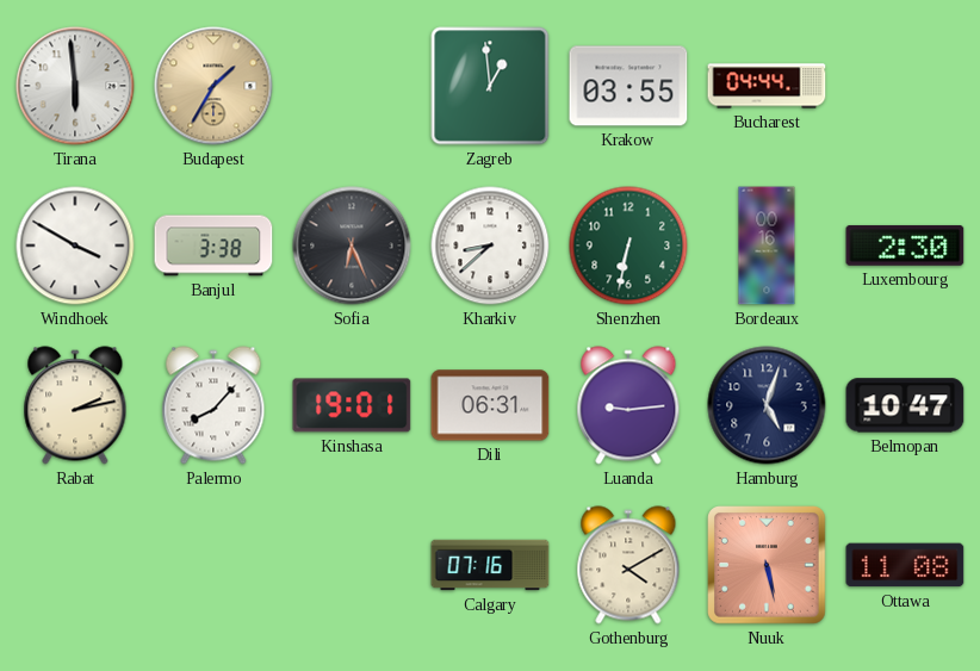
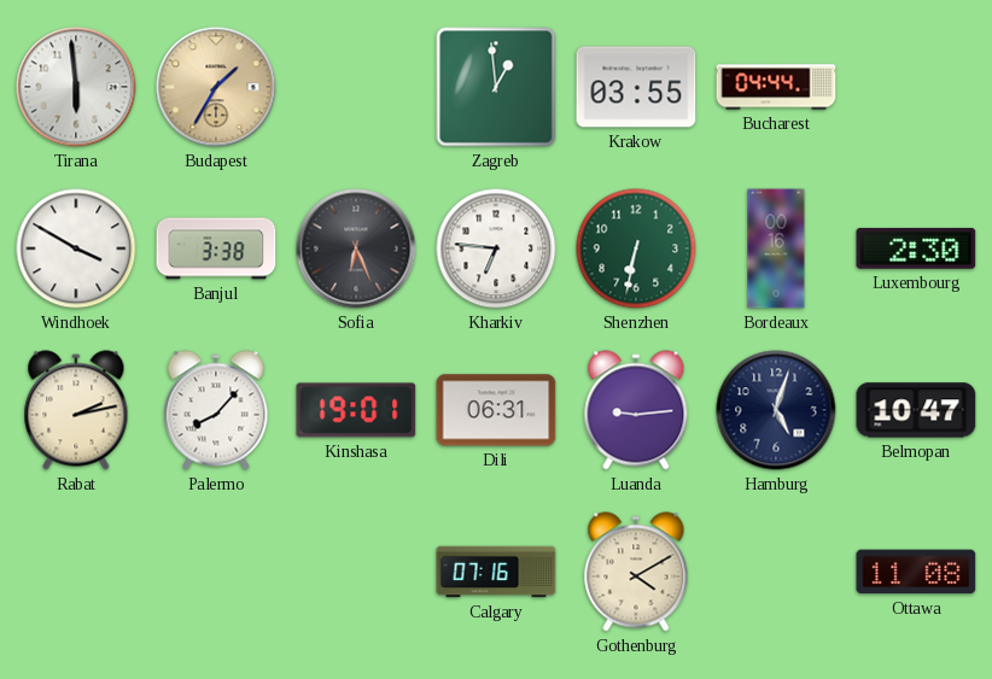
Kharkiv: 8:38 -> 6:46 (496, 248)
Nuuk: 5:28 -> none (768, 566)
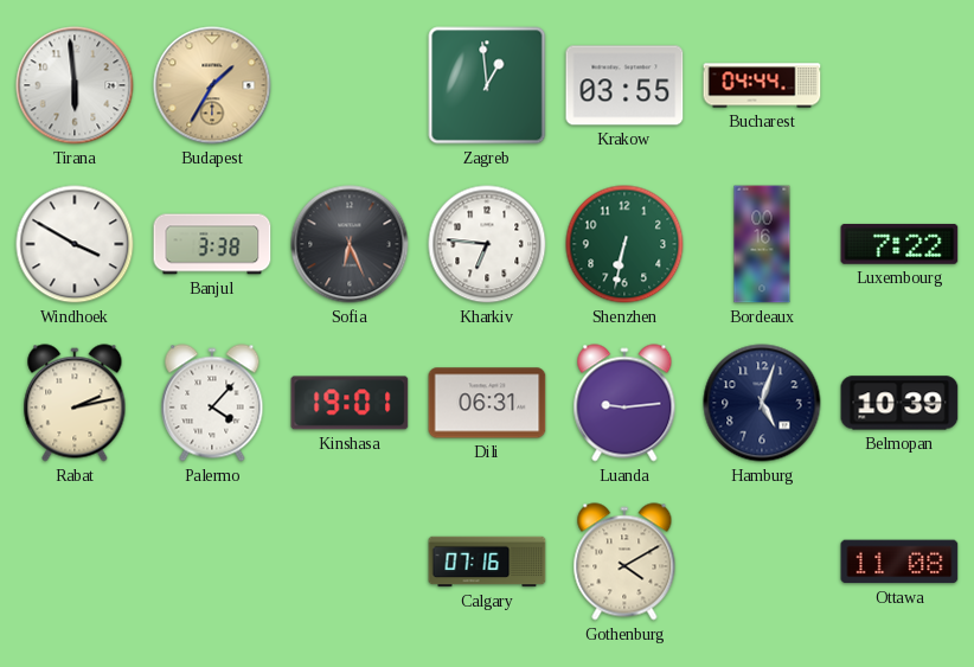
Luxembourg: 2:30 -> 7:22 (899, 244)
Palermo: 8:07 -> 4:07 (212, 403)
Belmopan: 10:47 -> 10:39 (899, 403)
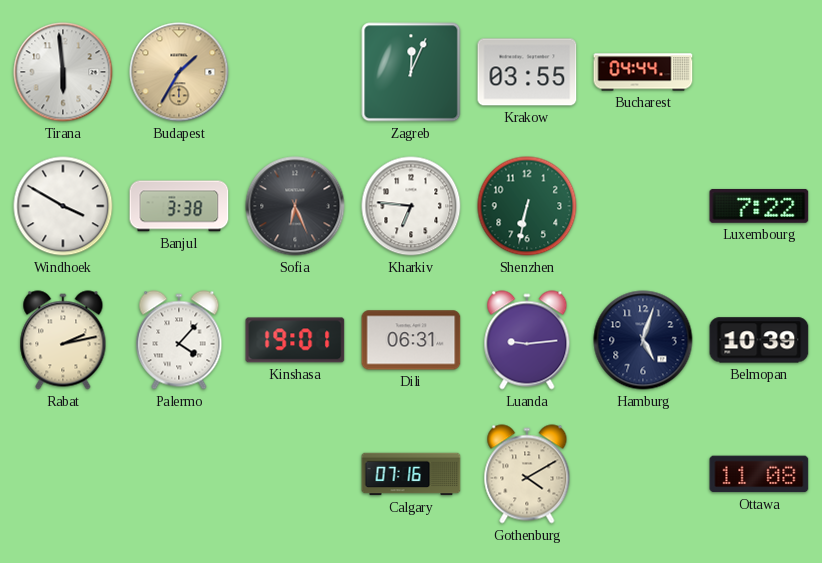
Zagreb: 12:59 -> 12:04 (411, 72)
Bordeaux: 00:16 -> none (762, 244)
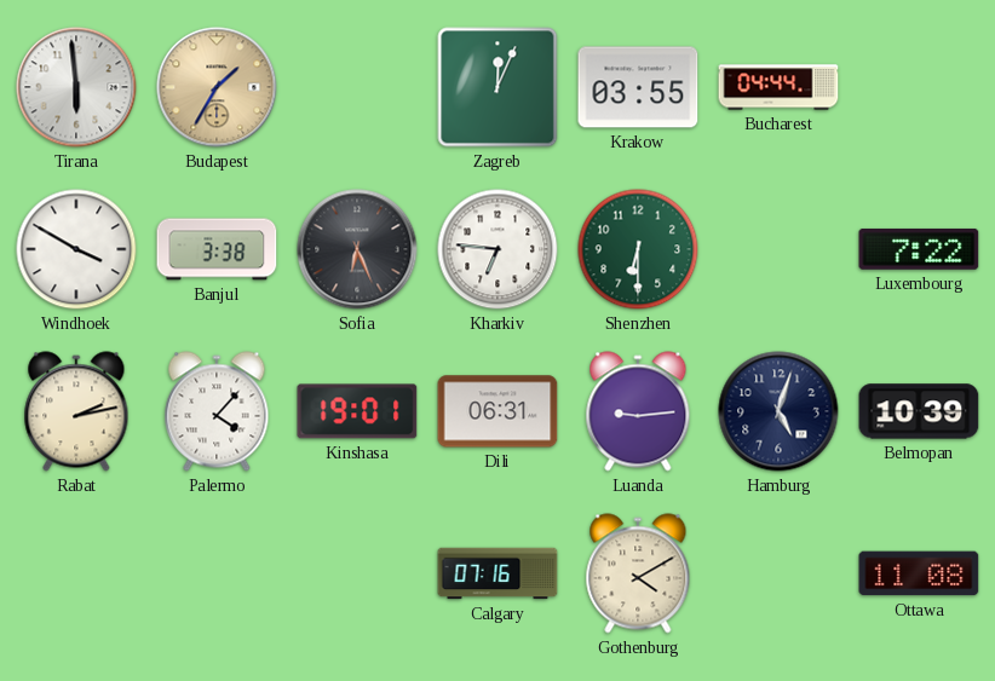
Shenzhen: 6:32 -> 6:30 (638, 249)
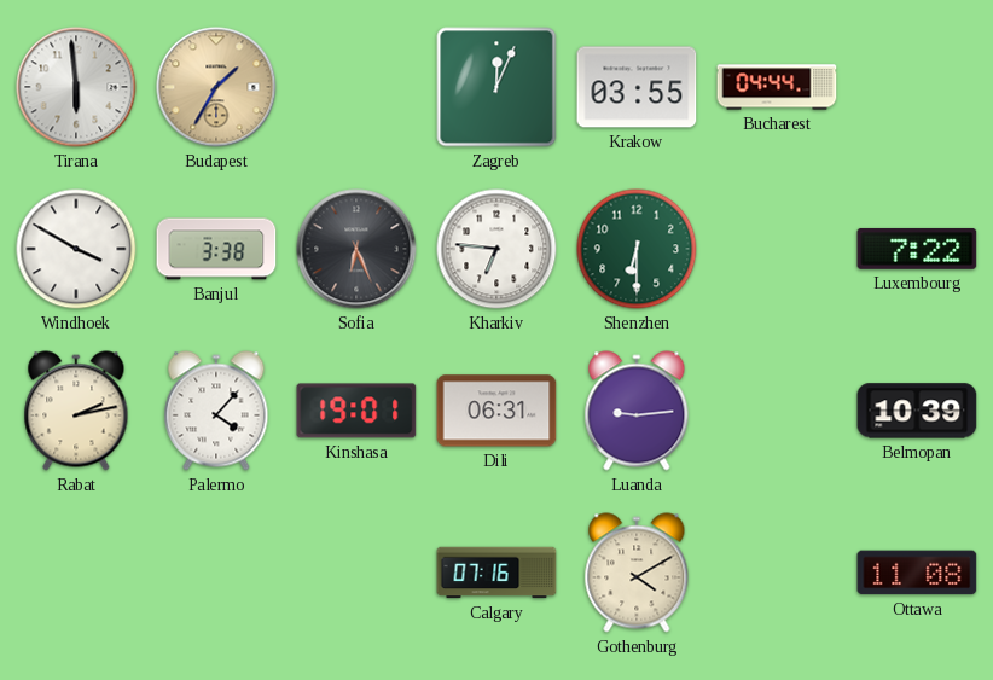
Hamburg: 5:03 -> none (778, 411)
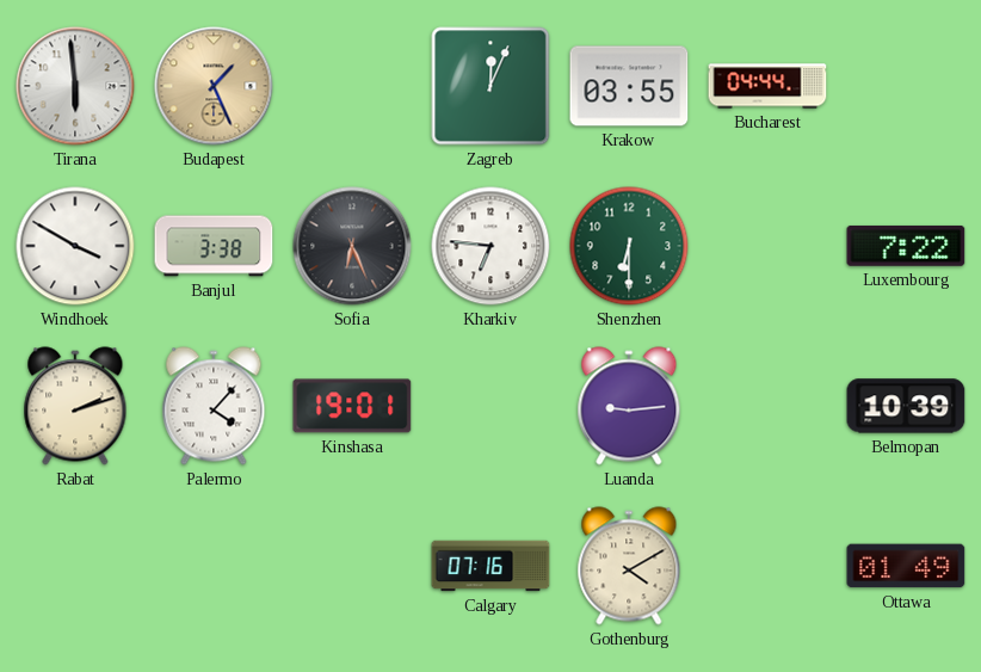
Budapest: 1:35 -> 1:26 (214, 86)
Rabat: 2:13 -> 2:12 (75, 406)
Dili: 06:31 -> none (496, 411)
Ottawa: 11:08 -> 01:49 (906, 566)
